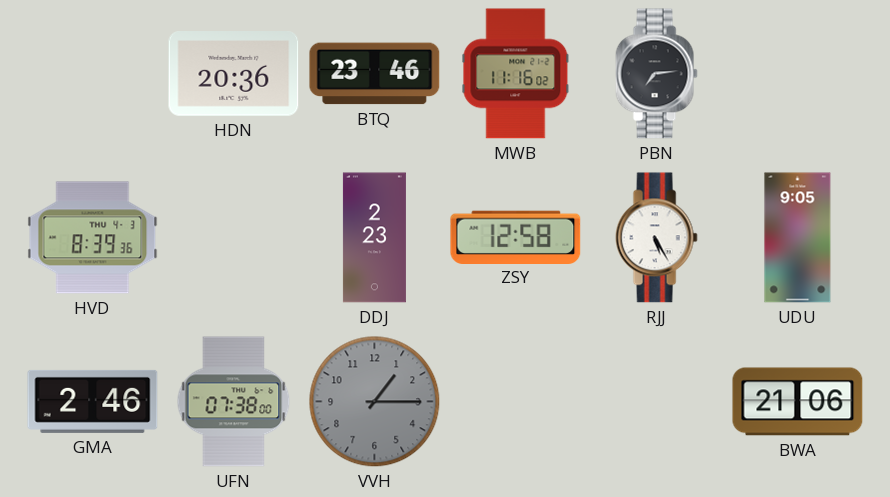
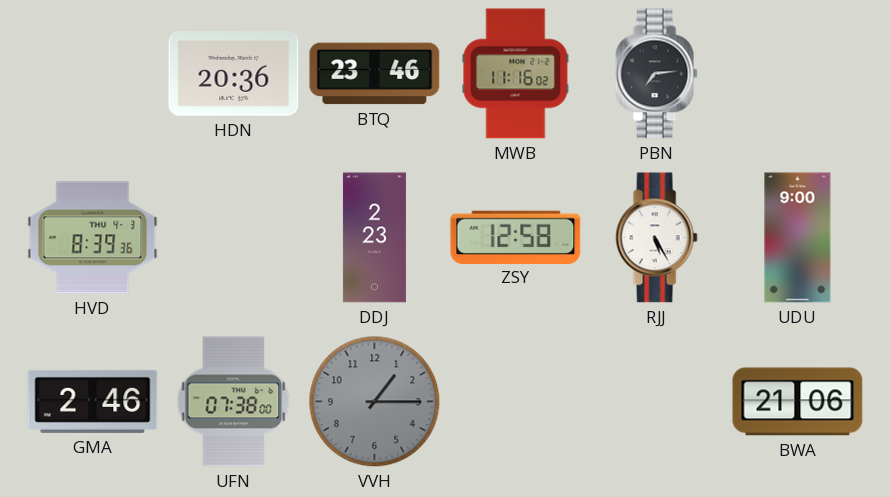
UDU: 9:05 -> 9:00 (798, 238)
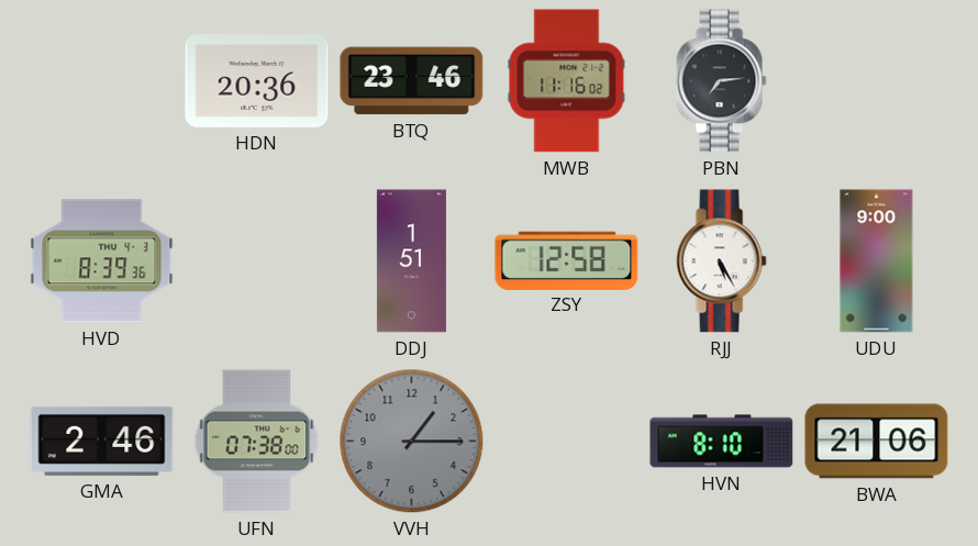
DDJ: 2:23 -> 1:51 (411, 261)
HVN: none -> 8:10 (722, 442)
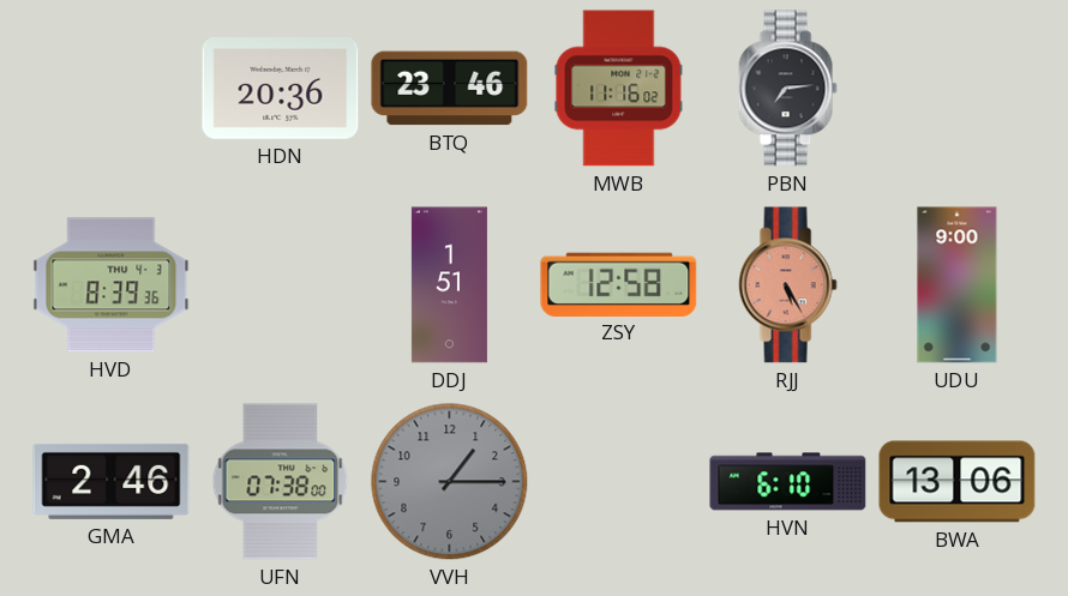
RJJ dial: white -> salmon (787, 285)
HVN: 8:10 -> 6:10 (788, 482)
BWA: 21:06 -> 13:06 (958, 482)
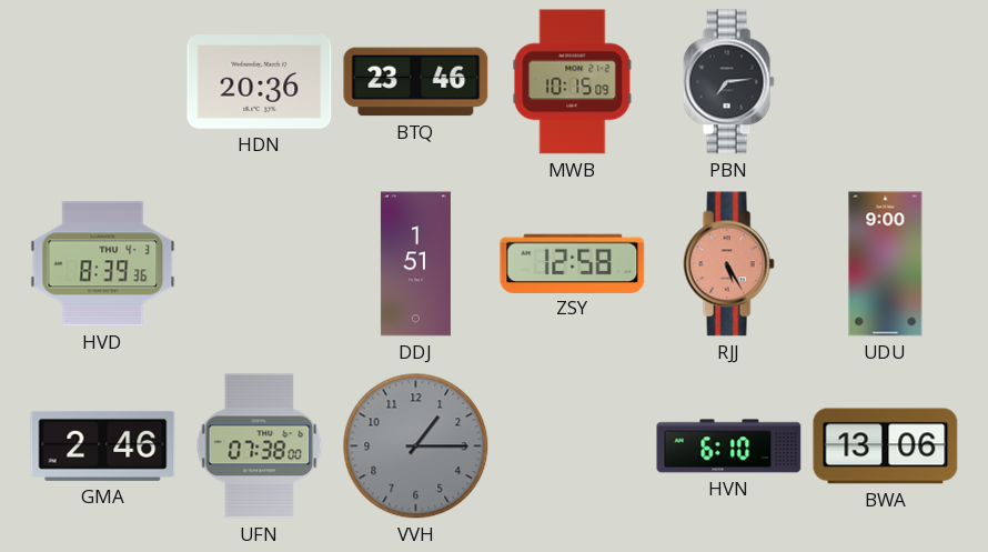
MWB: 11:16 -> 10:15 (573, 82)
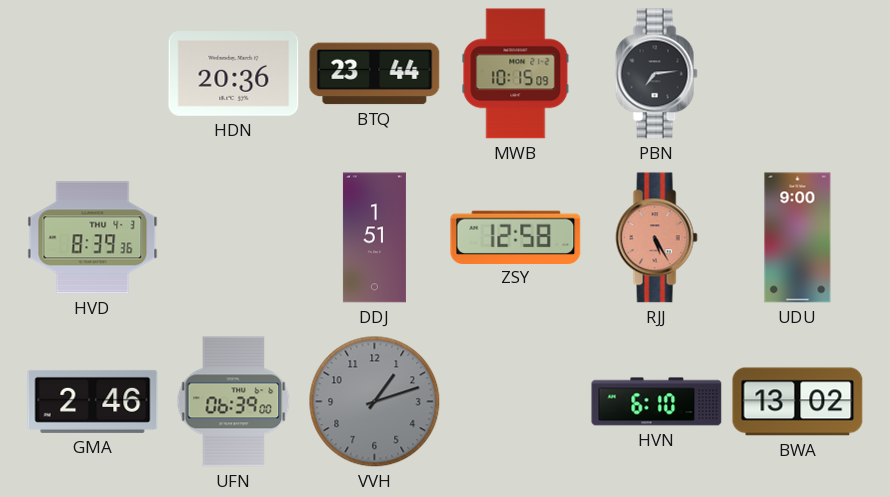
BTQ: 23:46 -> 23:44 (375, 74)
UFN: 07:38 -> 06:39 (234, 402)
VVH: 1:15 -> 1:12 (375, 402)
BWA: 13:06 -> 13:02 (798, 402)
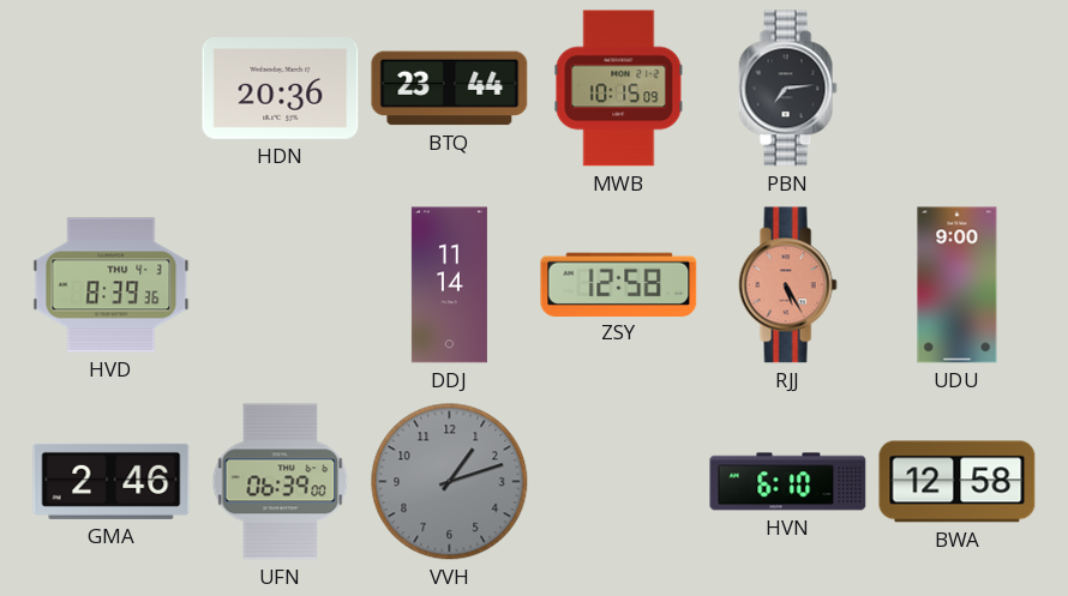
DDJ: 1:51 -> 11:14 (449, 285)
BWA: 13:02 -> 12:58 (958, 482)
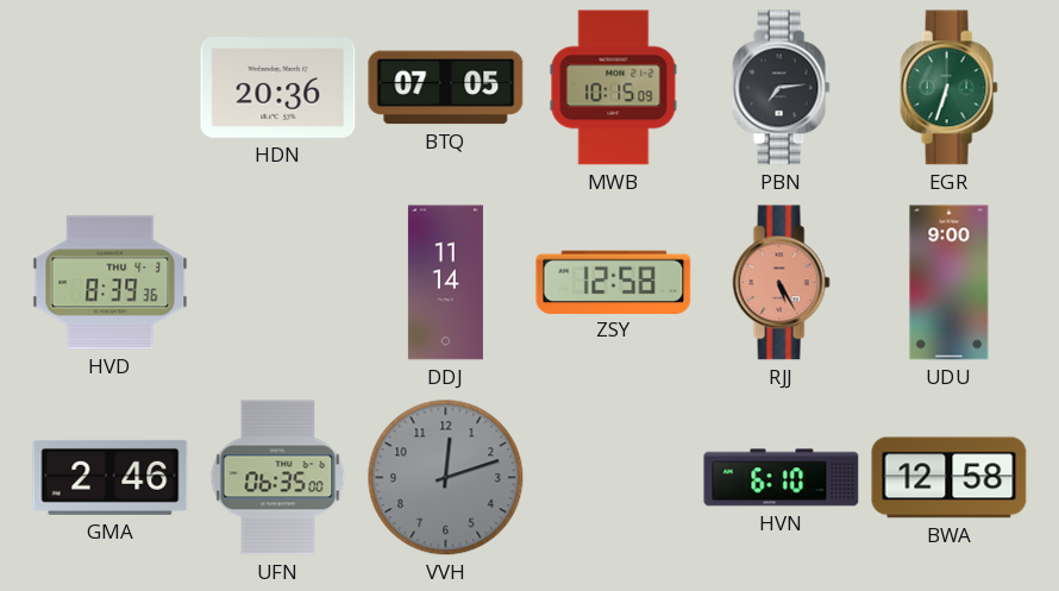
BTQ: 23:44 -> 07:05 (446, 88)
EGR: none -> 6:33 (948, 88)
UFN: 06:39 -> 06:35 (278, 478)
VVH: 1:12 -> 12:12 (446, 478)
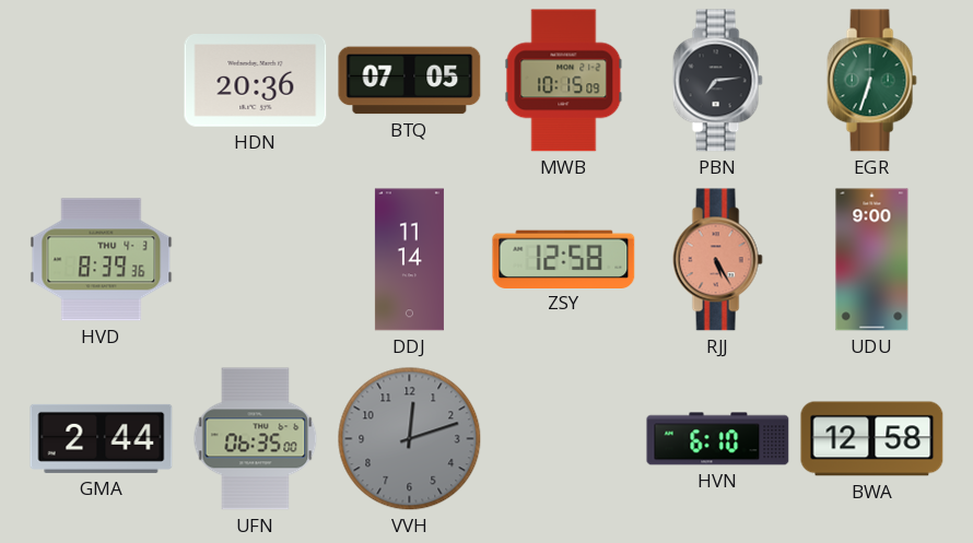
GMA: 2:46 -> 2:44 (102, 438)
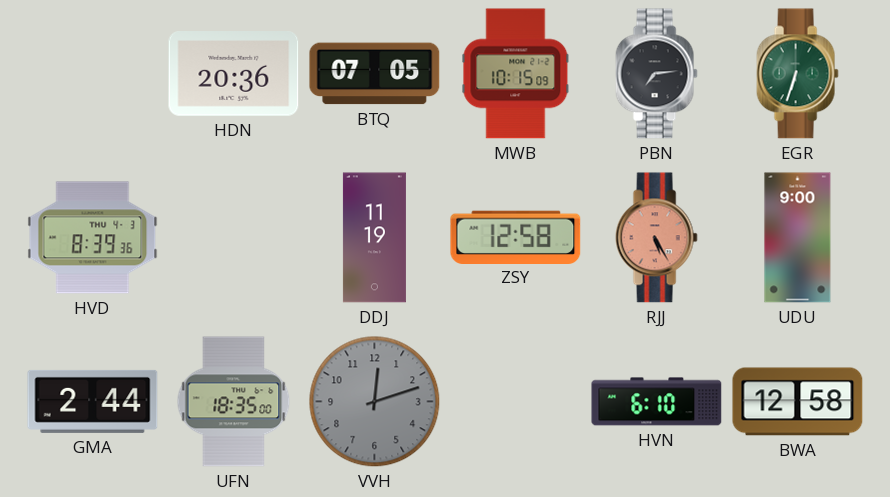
DDJ: 11:14 -> 11:19 (374, 238)
UFN: 06:35 -> 18:35 (234, 402)
